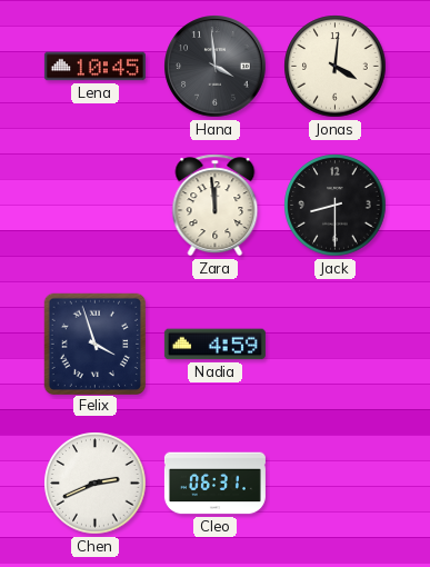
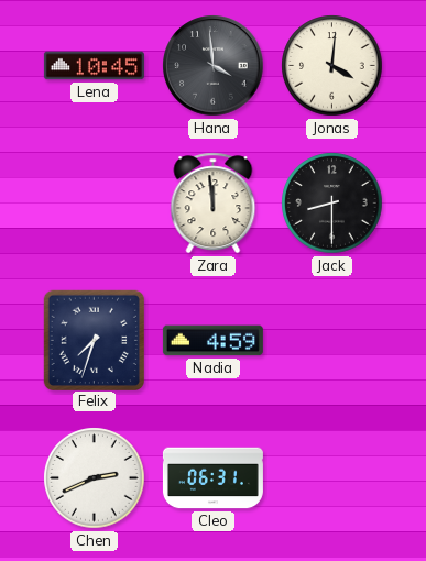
Felix: 3:57 -> 7:33 (94, 340)
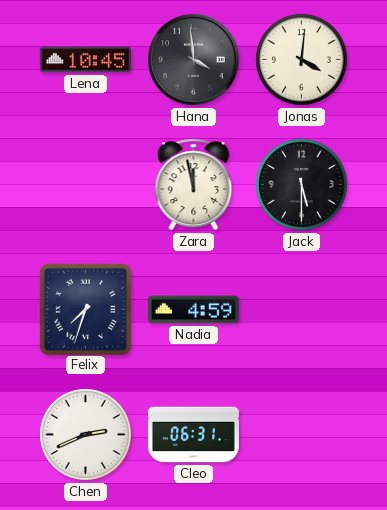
Zara: 11:59 -> 11:58 (194, 185)
Jack: 8:30 -> 5:30 (302, 185)
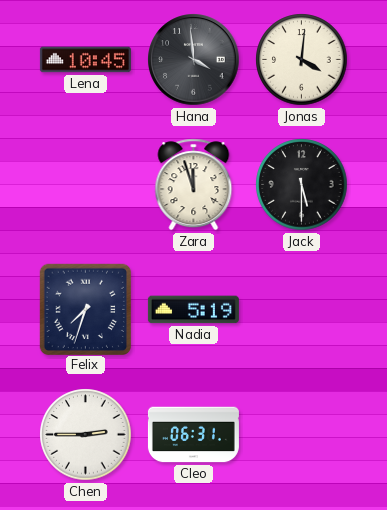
Zara: 11:58 -> 11:57 (194, 185)
Nadia: 4:59 -> 5:19 (193, 310)
Chen: 2:41 -> 2:45 (86, 435)
